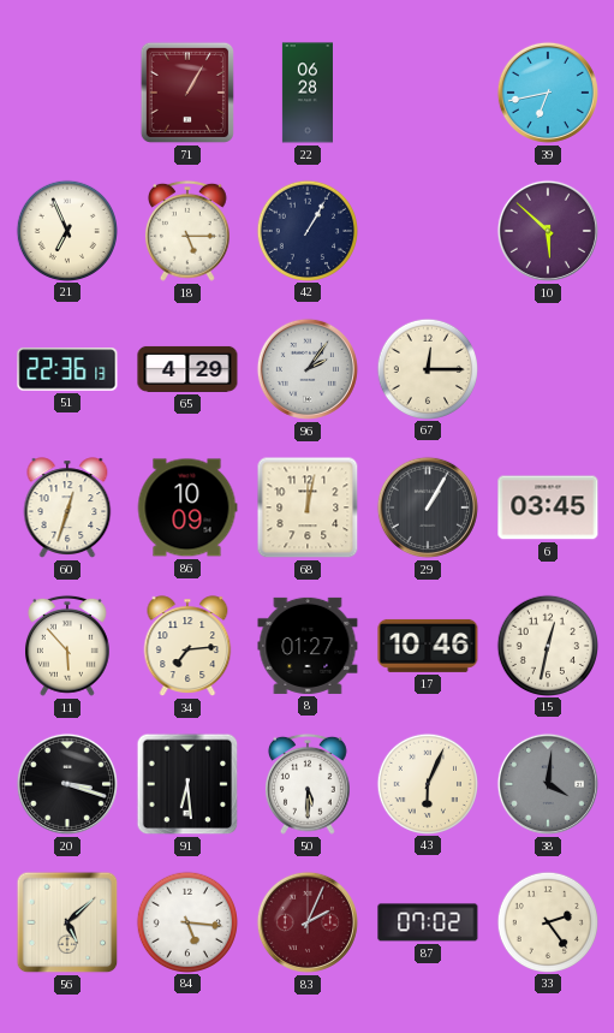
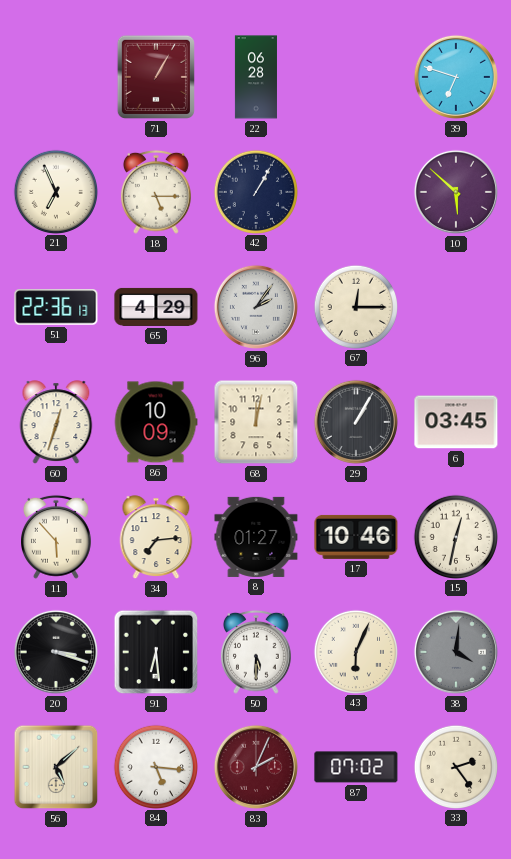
39: 6:43 -> 6:48 (456, 77)
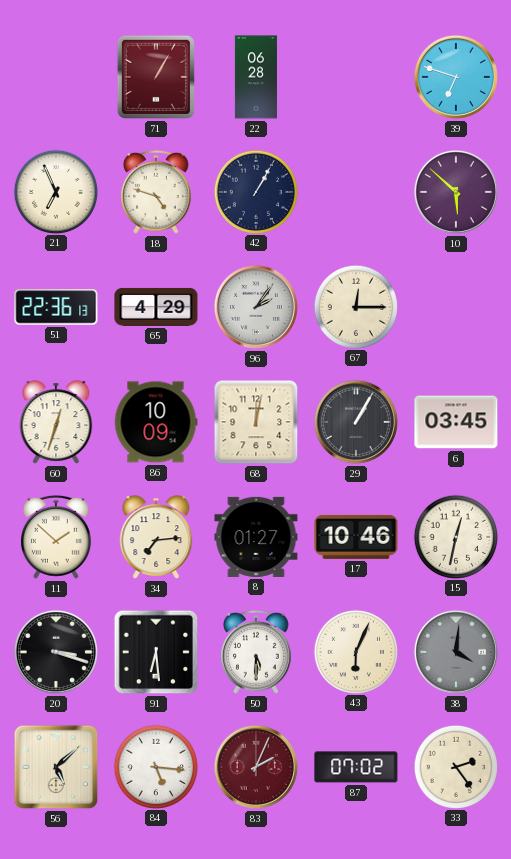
18: 5:15 -> 4:48 (157, 192)
11: 5:53 -> 1:52 (57, 537)
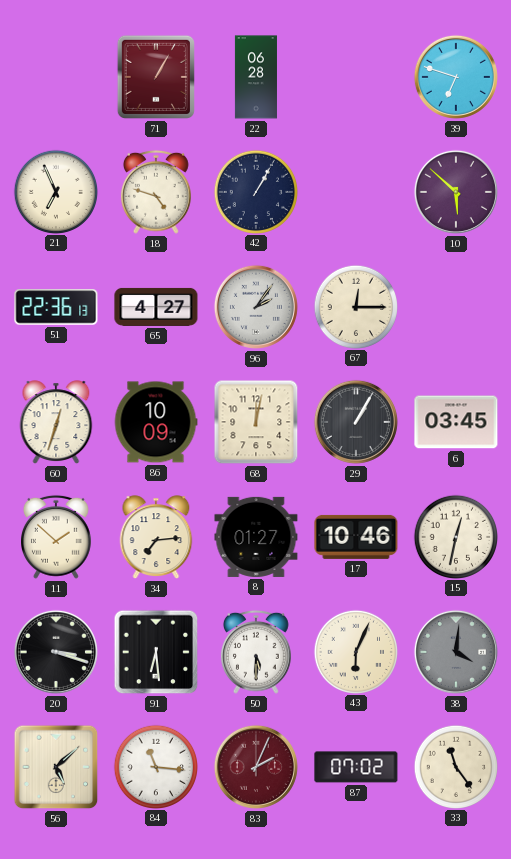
65: 4:29 -> 4:27 (156, 307)
84: 5:16 -> 11:16 (155, 766)
33: 2:24 -> 11:24 (455, 766)
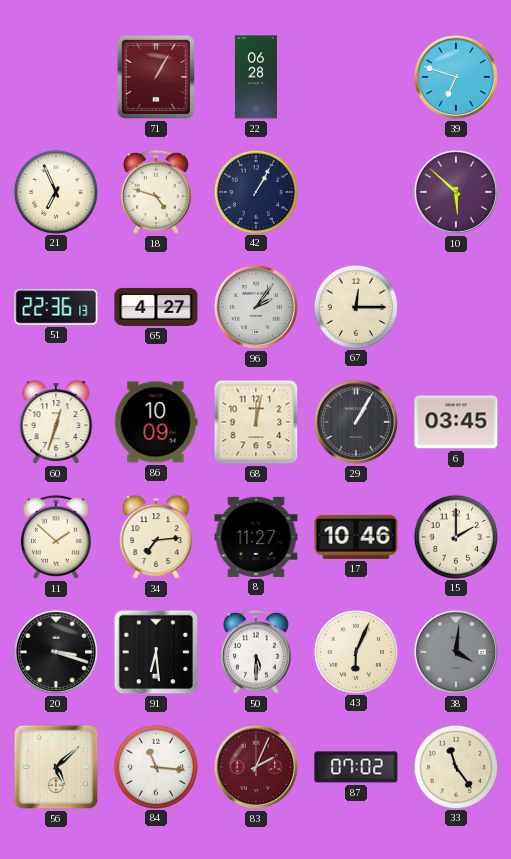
8: 01:27 -> 11:27 (256, 537)
15: 12:32 -> 2:00 (455, 536)
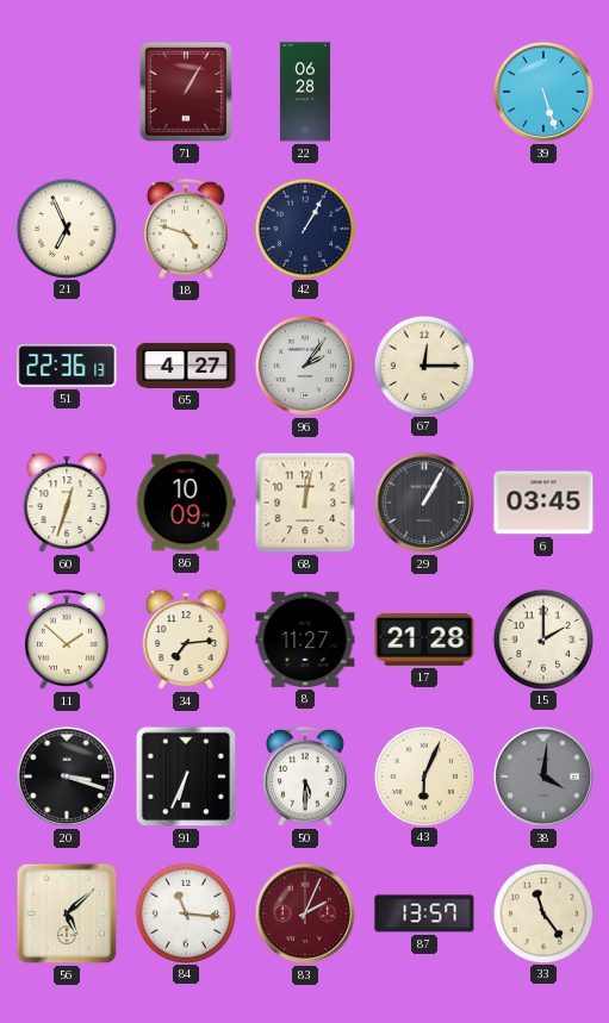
39: 6:48 -> 5:27 (543, 92)
10: 5:52 -> none (456, 192)
17: 10:46 -> 21:28 (424, 640)
91: 6:29 -> 6:34 (186, 776)
87: 07:02 -> 13:57 (424, 913)
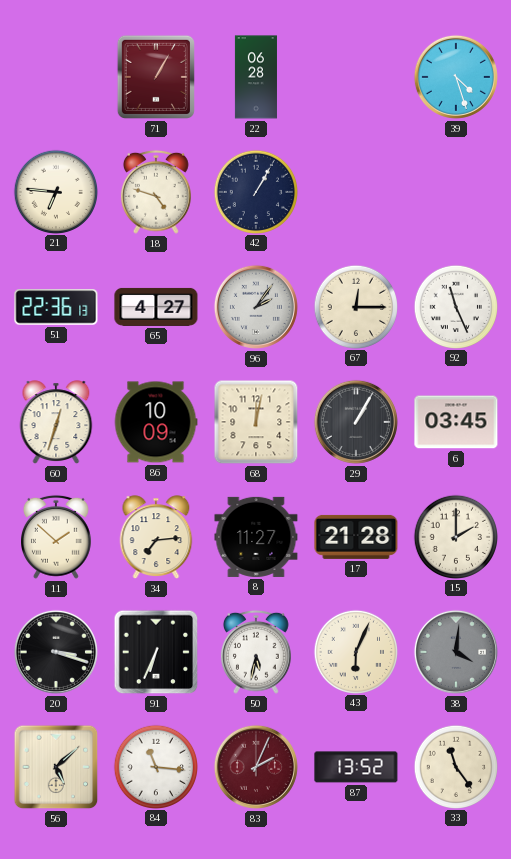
39: 5:27 -> 4:27 (456, 77)
21: 6:56 -> 6:46 (55, 191)
92: none -> 11:26 (455, 306)
50: 5:30 -> 5:32 (257, 652)
87: 13:57 -> 13:52 (356, 767)
